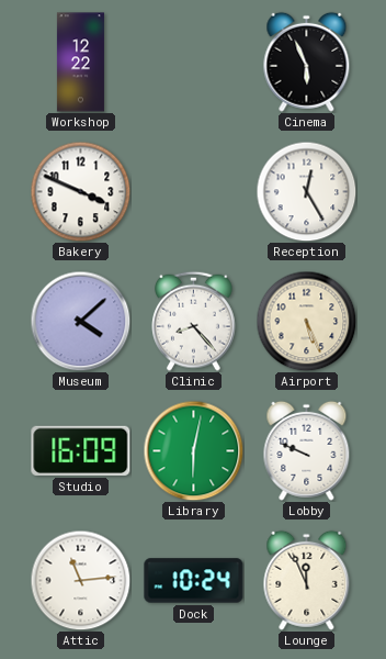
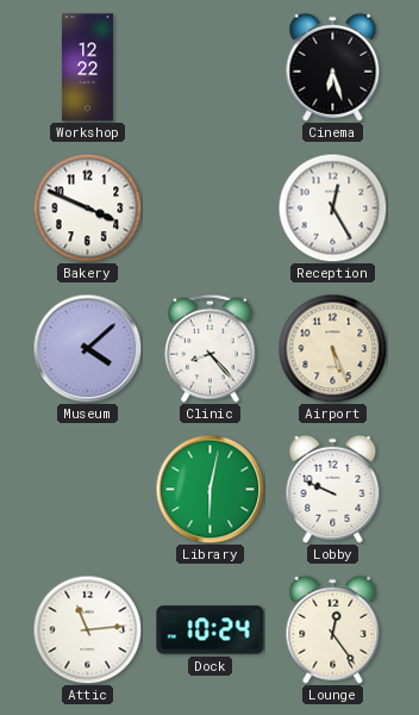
Cinema: 5:56 -> 6:27 (333, 67)
Studio: 16:09 -> none (81, 450)
Lounge: 11:56 -> 12:24 (333, 629)
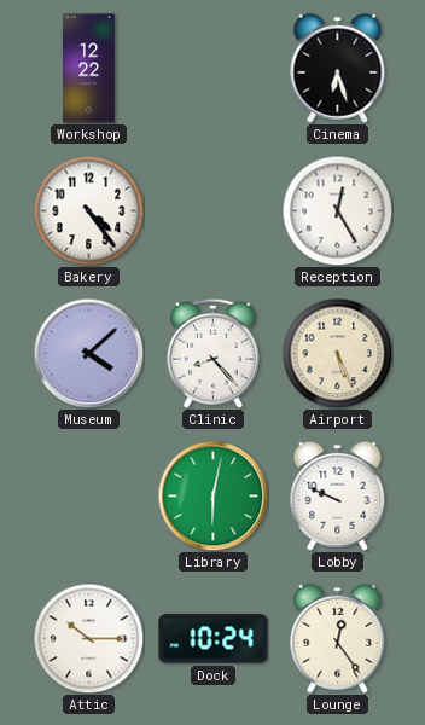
Bakery: 3:49 -> 4:24 (88, 210)
Attic: 11:14 -> 10:15 (88, 638)
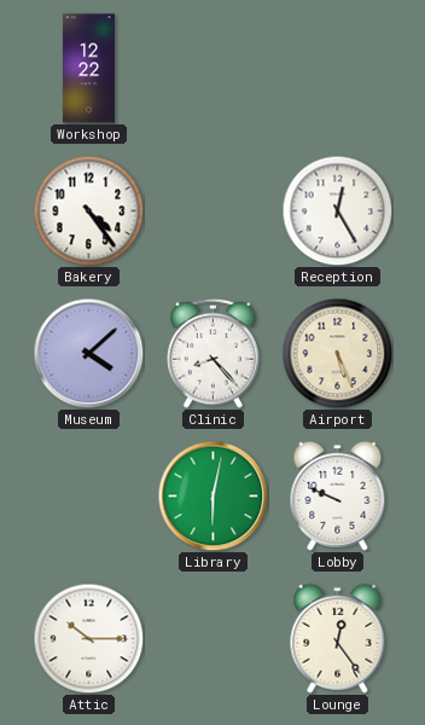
Cinema: 6:27 -> none (338, 68)
Dock: 10:24 -> none (214, 639)
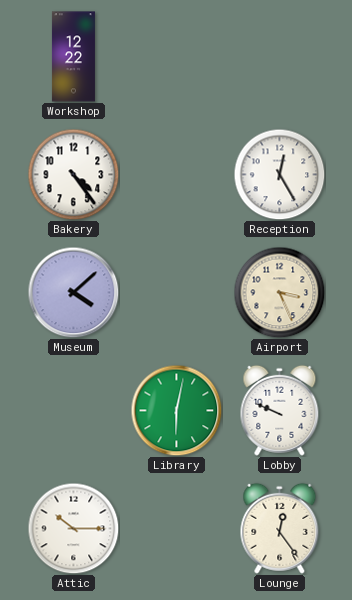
Clinic: 8:23 -> none (214, 353)
Airport: 5:26 -> 3:26 (279, 292)
